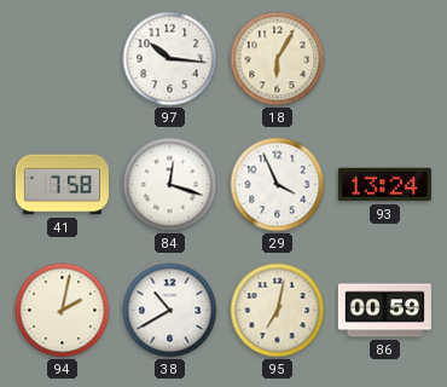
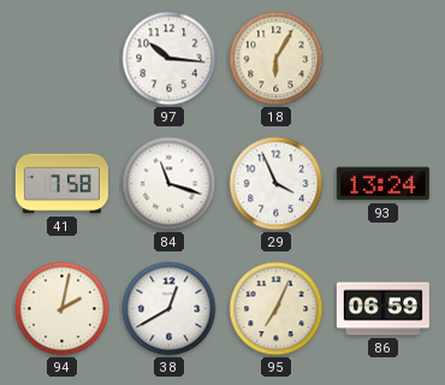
84: 12:18 -> 11:18 (170, 184)
38: 10:40 -> 12:40 (170, 309)
95: 7:02 -> 7:04 (277, 309)
86: 00:59 -> 06:59 (382, 309)
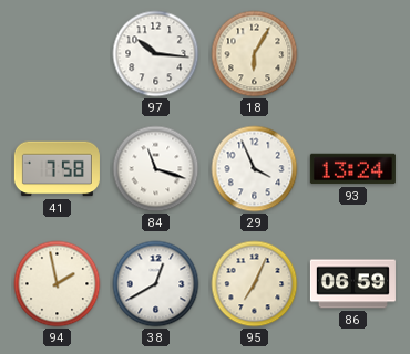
94: 2:02 -> 1:58 (58, 284)
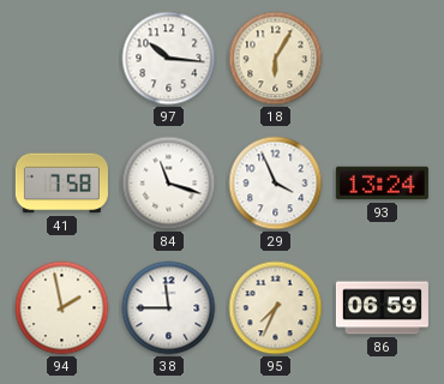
38: 12:40 -> 11:45 (169, 308)
95: 7:04 -> 7:34 (276, 308)
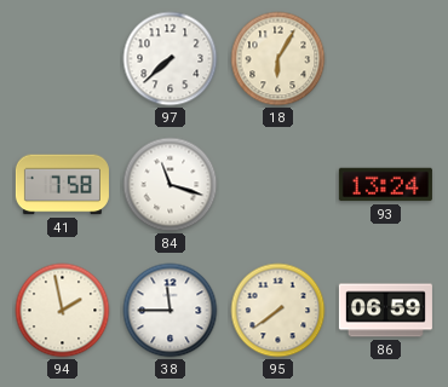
97: 10:16 -> 7:38 (171, 59)
29: 3:56 -> none (276, 184)
95: 7:34 -> 7:39 (278, 311)
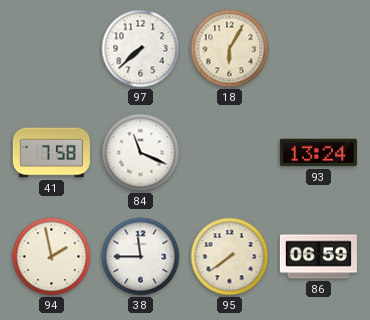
84: 11:18 -> 11:19 (141, 153)
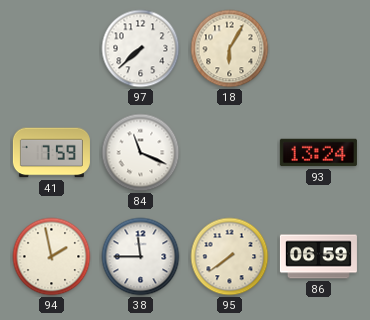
41: 7:58 -> 7:59 (51, 153)
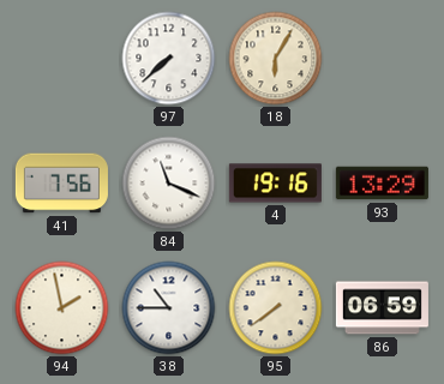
41: 7:59 -> 7:56 (61, 184)
4: none -> 19:16 (275, 184)
93: 13:24 -> 13:29 (382, 184)
38: 11:45 -> 10:45 (169, 308)
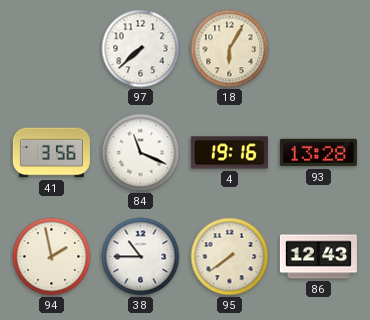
41: 7:56 -> 3:56 (51, 153)
93: 13:29 -> 13:28 (318, 153)
86: 06:59 -> 12:43 (318, 257)
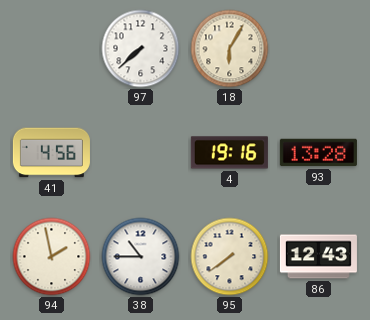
41: 3:56 -> 4:56 (51, 153)
84: 11:19 -> none (141, 153)
